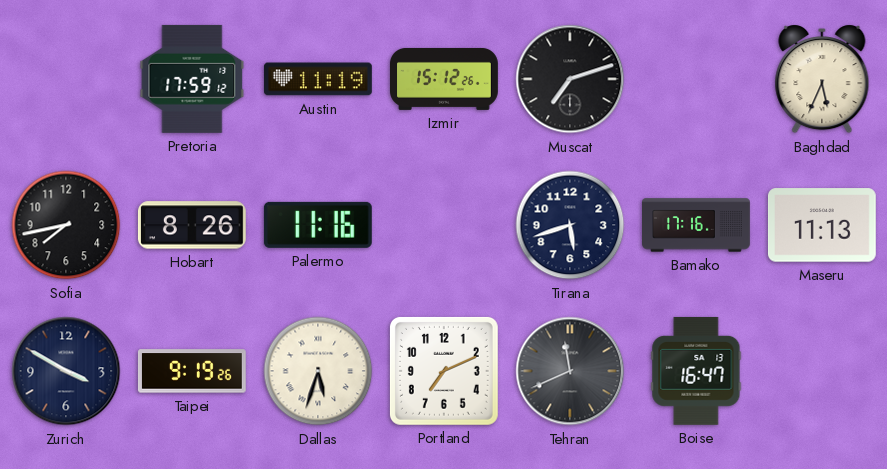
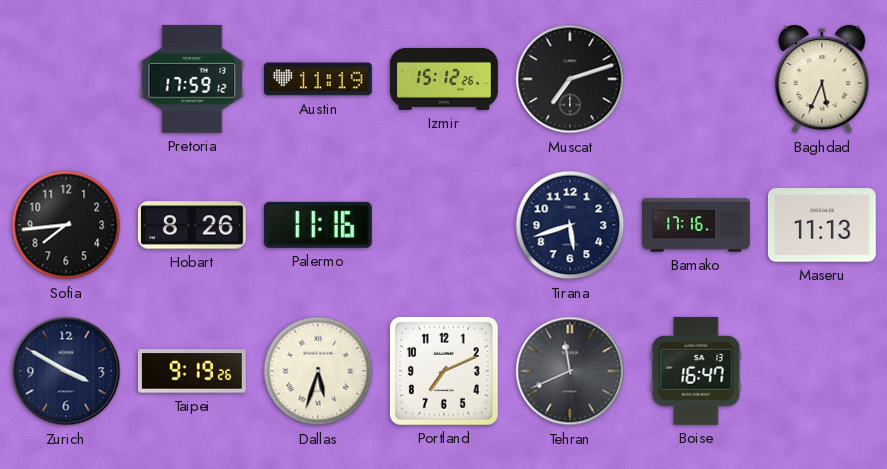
Sofia: 7:43 -> 7:44 (66, 225)
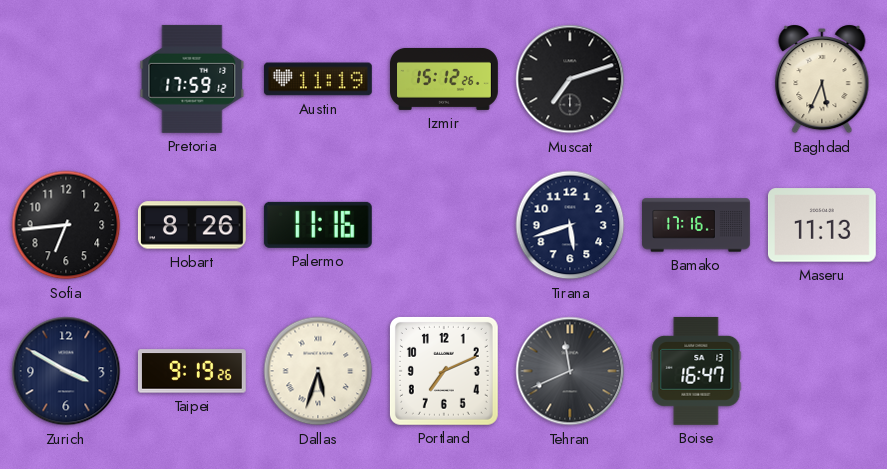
Sofia: 7:44 -> 6:44 (66, 225)
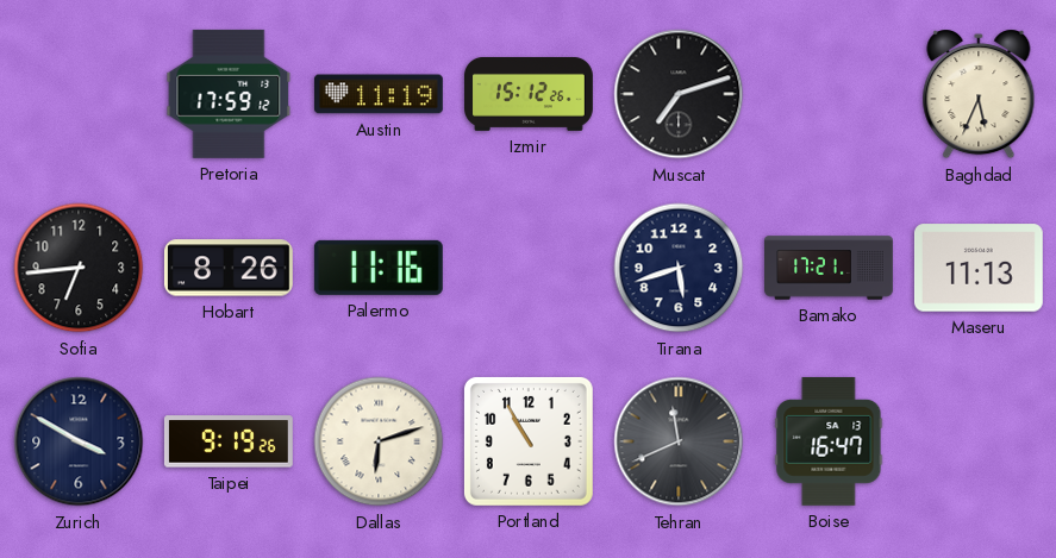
Bamako: 17:16 -> 17:21 (830, 268)
Dallas: 5:33 -> 6:12 (379, 441)
Portland: 7:11 -> 10:55 (529, 441)
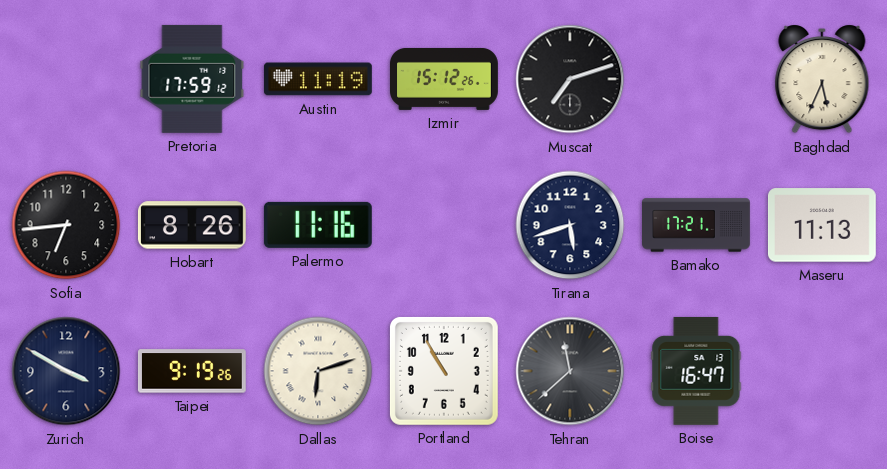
Tehran: 11:41 -> 11:38 (570, 371)
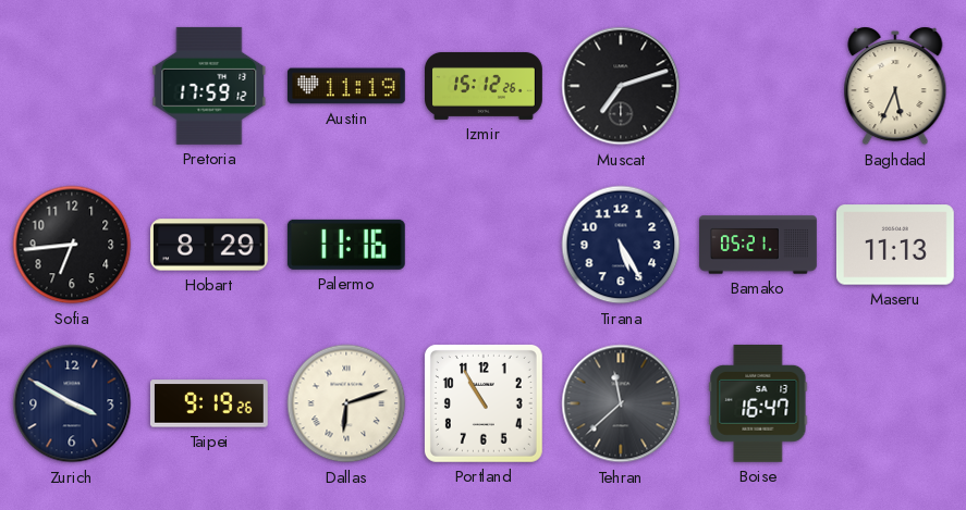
Hobart: 8:26 -> 8:29 (209, 245)
Tirana: 5:42 -> 5:25 (621, 245)
Bamako: 17:21 -> 05:21 (759, 245)
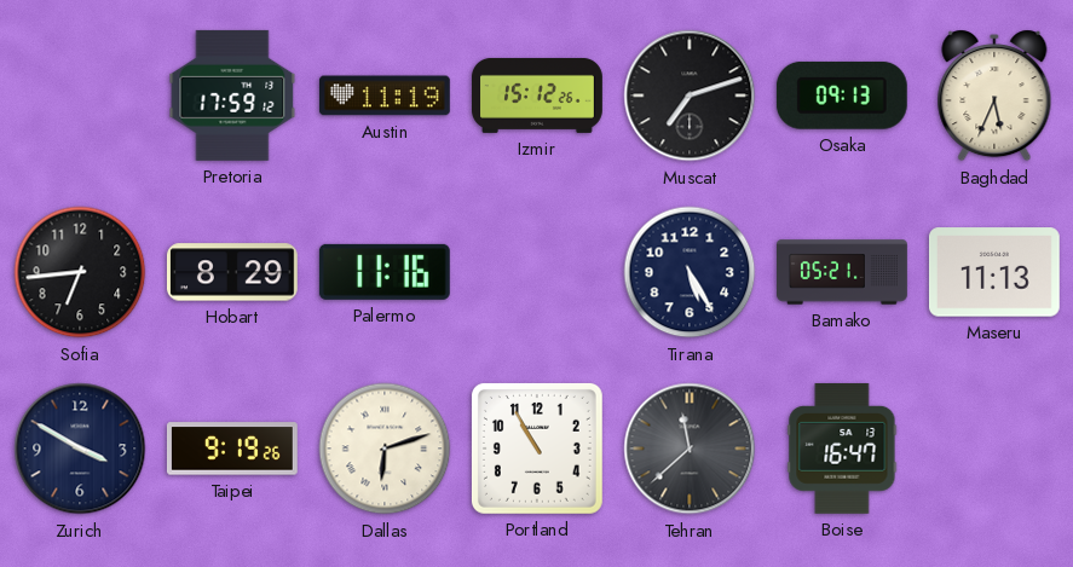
Osaka: none -> 09:13 (842, 96)
